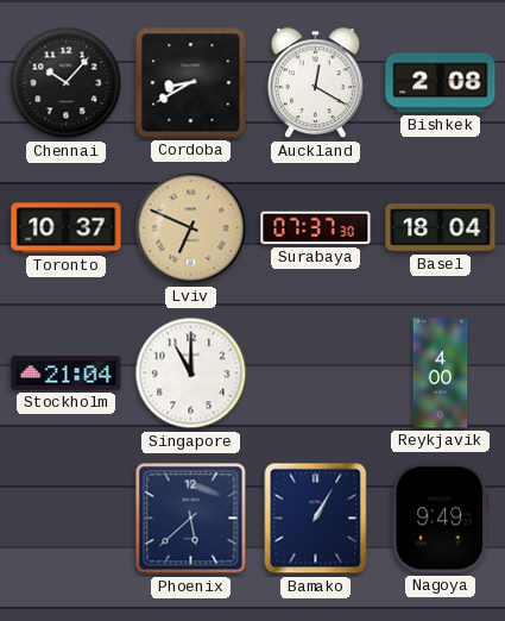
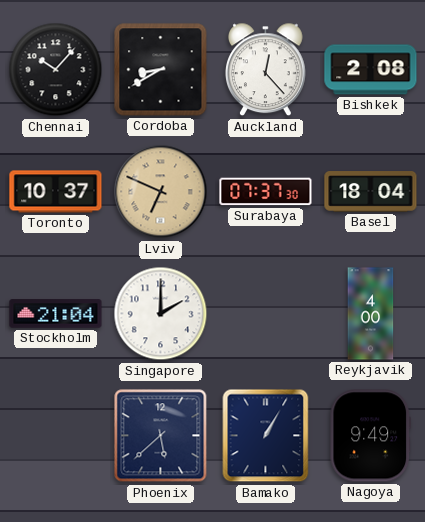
Auckland: 12:20 -> 12:23 (265, 70)
Singapore: 11:00 -> 2:00 (161, 314)
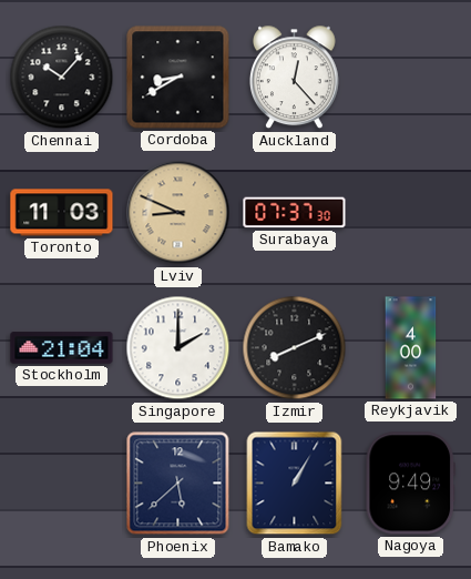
Bishkek: 2:08 -> none (371, 70)
Toronto: 10:37 -> 11:03 (62, 213)
Lviv: 6:49 -> 8:49 (178, 213)
Basel: 18:04 -> none (371, 192)
Izmir: none -> 8:11 (295, 348)
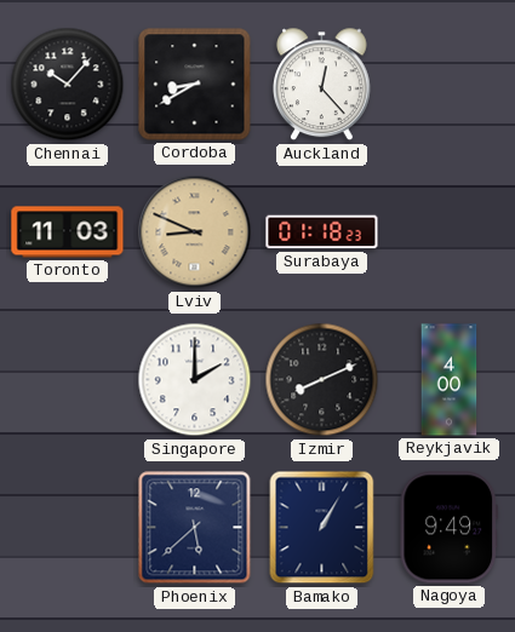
Surabaya: 07:37 -> 01:18 (322, 232)
Stockholm: 21:04 -> none (62, 348)
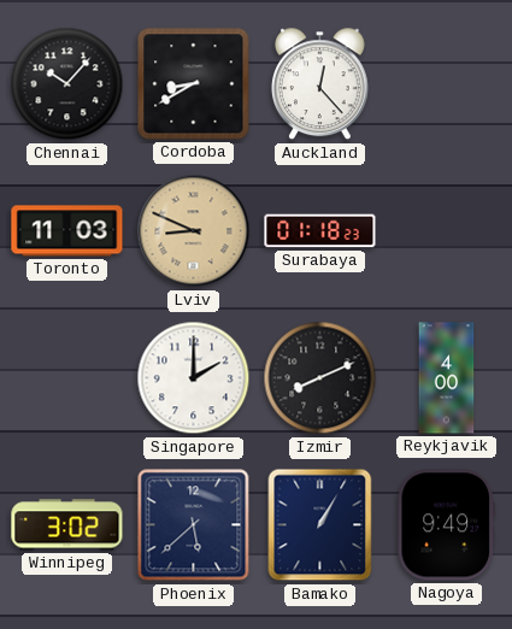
Winnipeg: none -> 3:02 (67, 525)
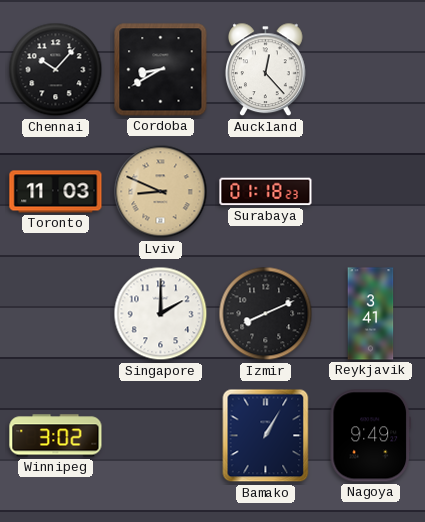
Reykjavik: 4:00 -> 3:41 (371, 314)
Phoenix: 5:38 -> none (194, 525)
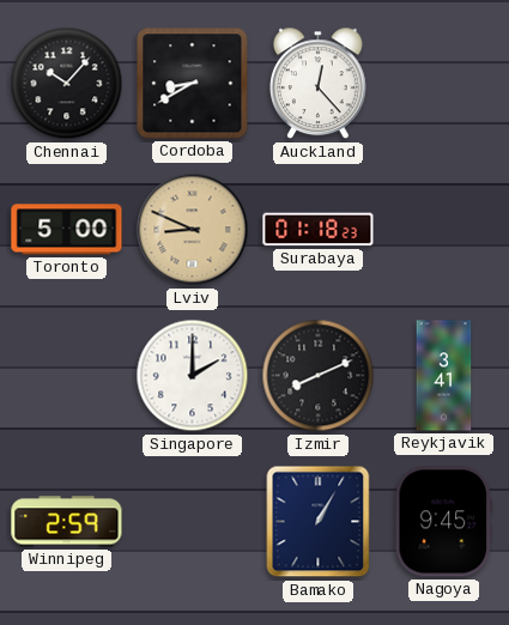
Toronto: 11:03 -> 5:00 (67, 230)
Winnipeg: 3:02 -> 2:59 (67, 522)
Nagoya: 9:49 -> 9:45 (444, 522)
